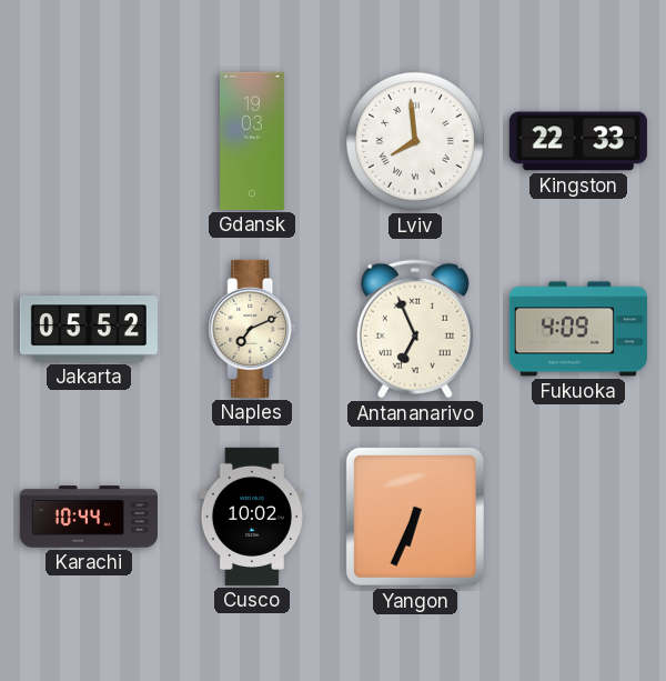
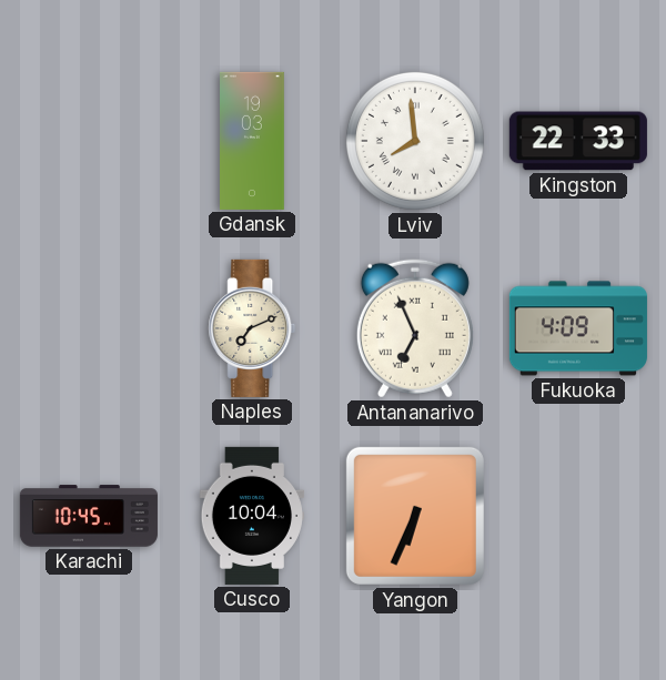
Jakarta: 05:52 -> none (89, 329)
Karachi: 10:44 -> 10:45 (89, 516)
Cusco: 10:02 -> 10:04 (252, 516)
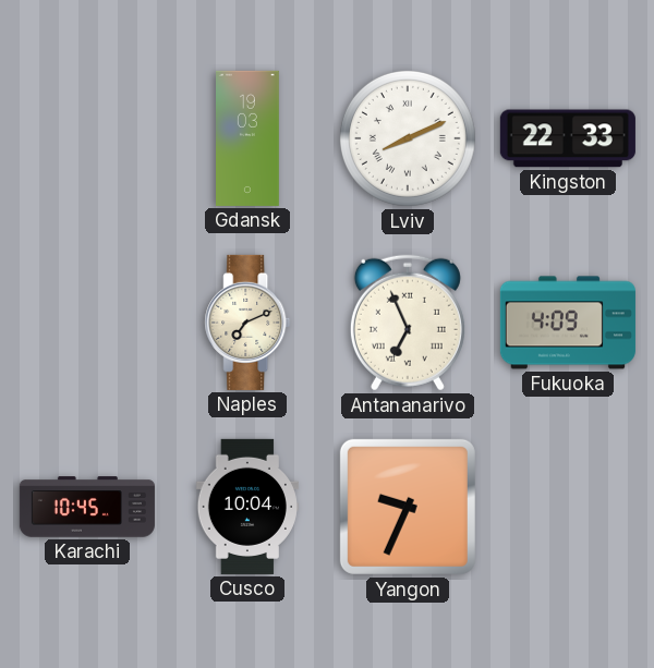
Lviv: 7:59 -> 8:11 (408, 138)
Yangon: 6:34 -> 9:34 (408, 507)
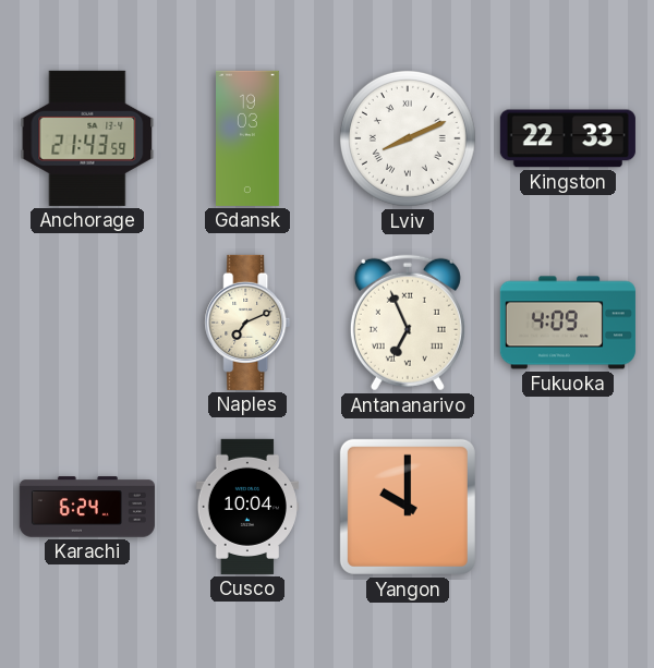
Anchorage: none -> 21:43 (87, 138)
Karachi: 10:45 -> 6:24 (87, 507)
Yangon: 9:34 -> 10:00 (408, 507)
